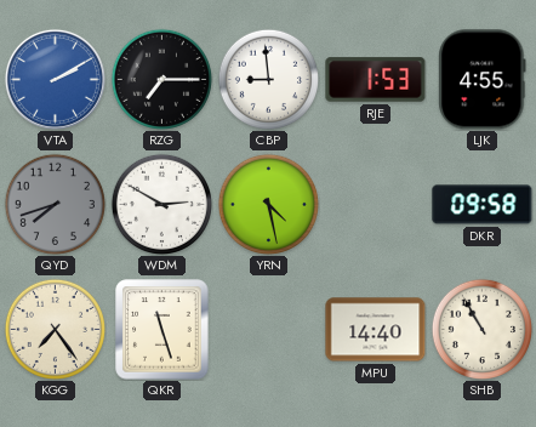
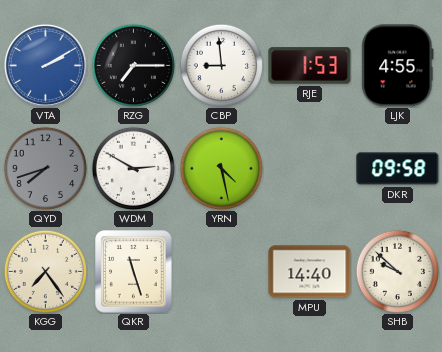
SHB: 10:55 -> 9:52 (397, 271)
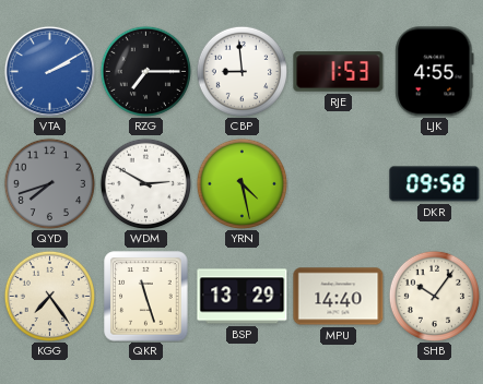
BSP: none -> 13:29 (243, 297)
SHB: 9:52 -> 10:06 (434, 296)
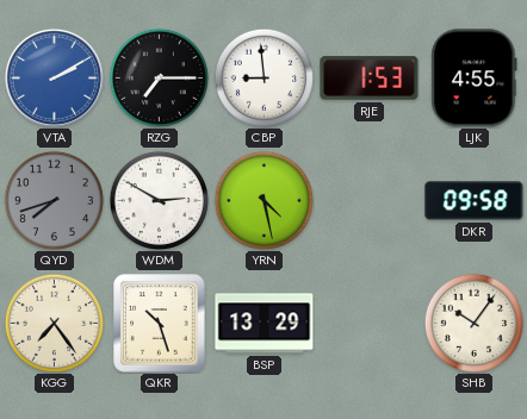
QKR: 11:27 -> 10:27 (160, 324)
MPU: 14:40 -> none (339, 297)
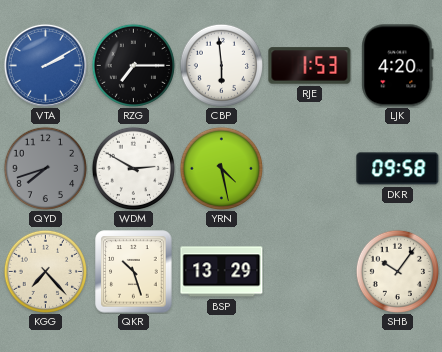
CBP: 8:59 -> 5:59 (221, 65)
LJK: 4:55 -> 4:20 (398, 66)
KGG: 7:24 -> 7:23 (45, 271)
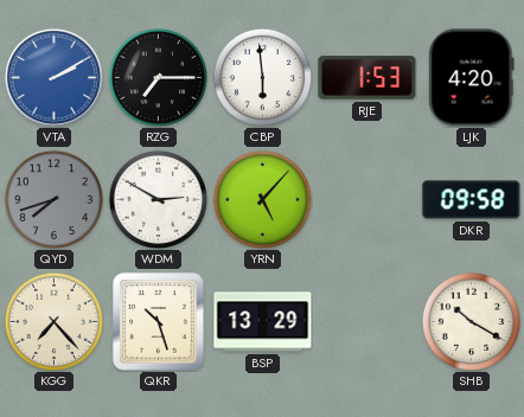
YRN: 4:28 -> 5:07 (262, 199)
SHB: 10:06 -> 10:20 (471, 321)
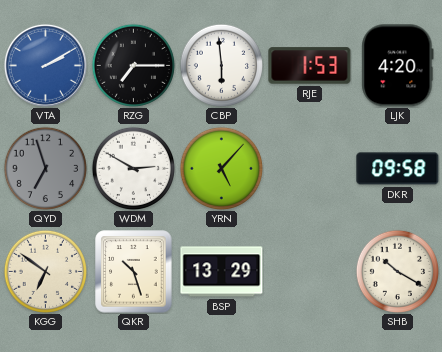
QYD: 7:42 -> 6:57 (45, 168)
KGG: 7:23 -> 6:51 (45, 271)
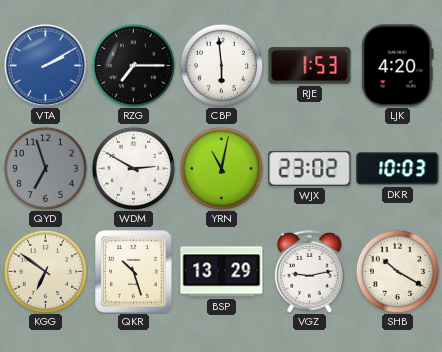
YRN: 5:07 -> 11:02 (221, 168)
WJX: none -> 23:02 (310, 168)
DKR: 09:58 -> 10:03 (398, 169)
VGZ: none -> 9:13 (310, 272)
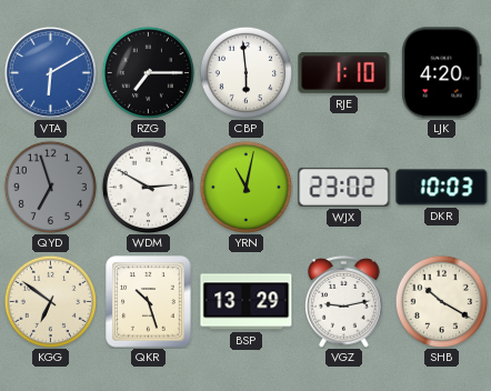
VTA: 2:10 -> 6:10 (50, 72)
RJE: 1:53 -> 1:10 (344, 73)
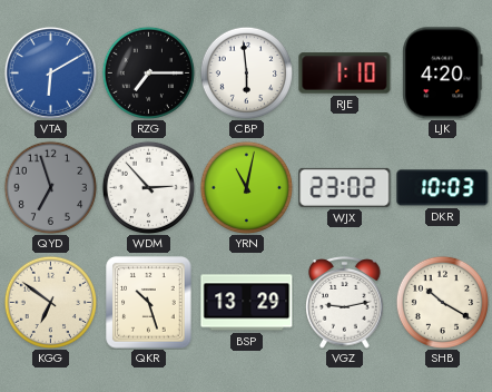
WDM: 2:50 -> 2:53 (148, 187)
